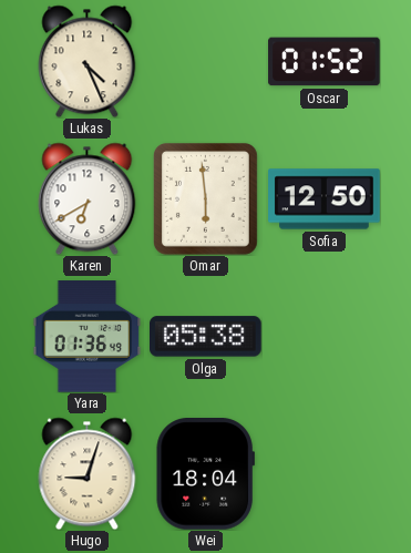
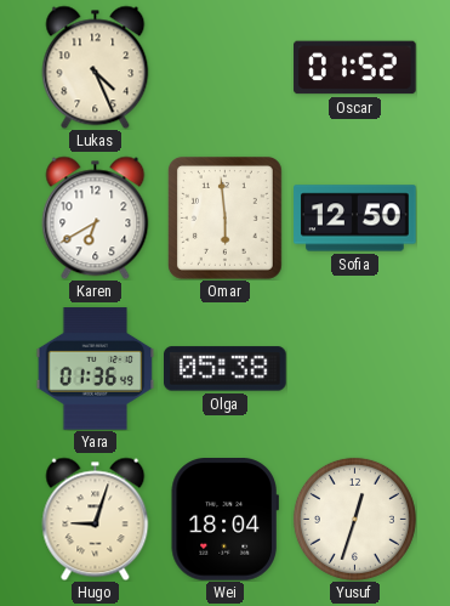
Yusuf: none -> 12:33 (354, 519)
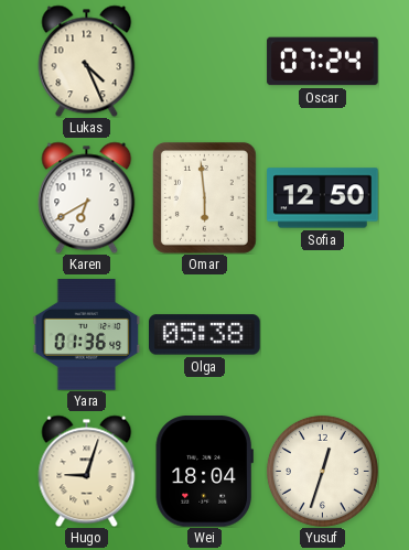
Oscar: 01:52 -> 07:24 (323, 62)
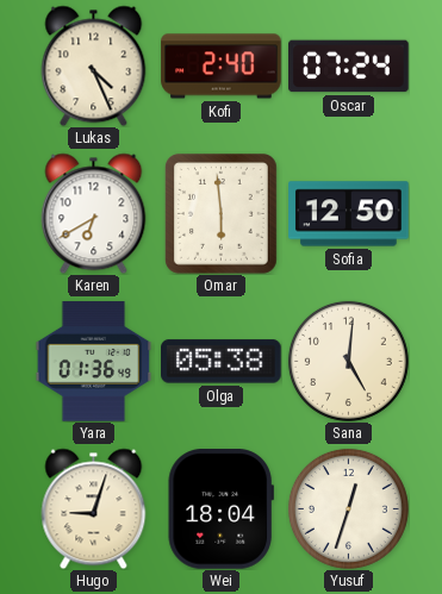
Kofi: none -> 2:40 (222, 67)
Sana: none -> 5:01 (348, 361)
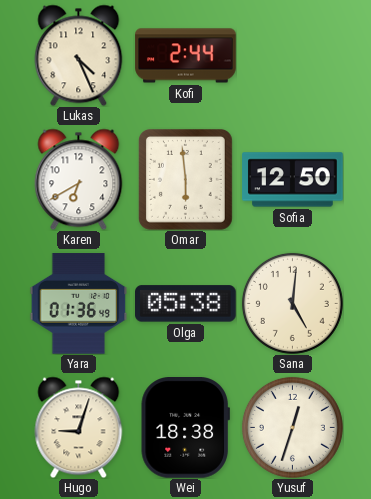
Kofi: 2:40 -> 2:44 (186, 56)
Oscar: 07:24 -> none (349, 67)
Wei: 18:04 -> 18:38 (185, 428)
